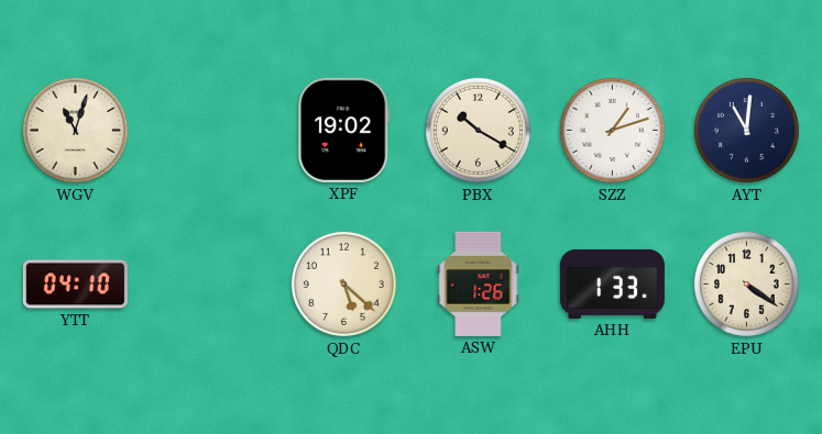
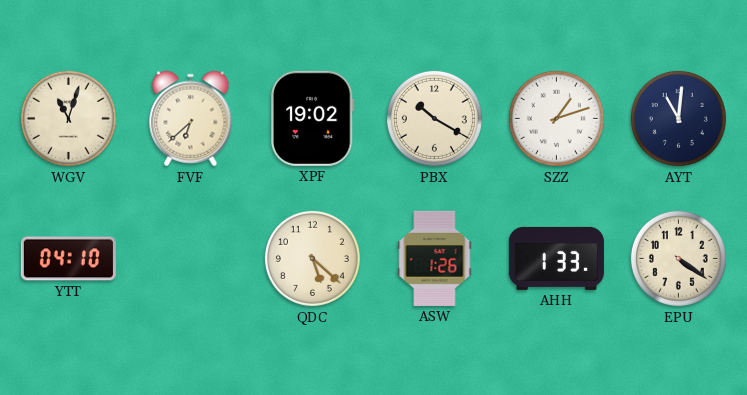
FVF: none -> 6:38 (191, 119)
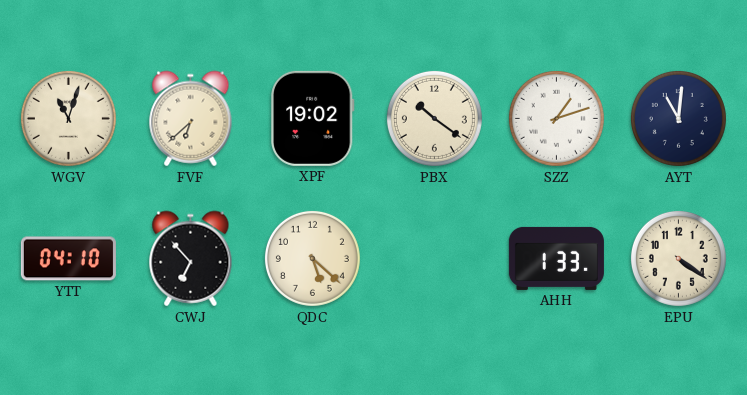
PBX: 10:20 -> 10:21 (434, 118)
CWJ: none -> 6:53 (191, 259)
ASW: 1:26 -> none (435, 258)
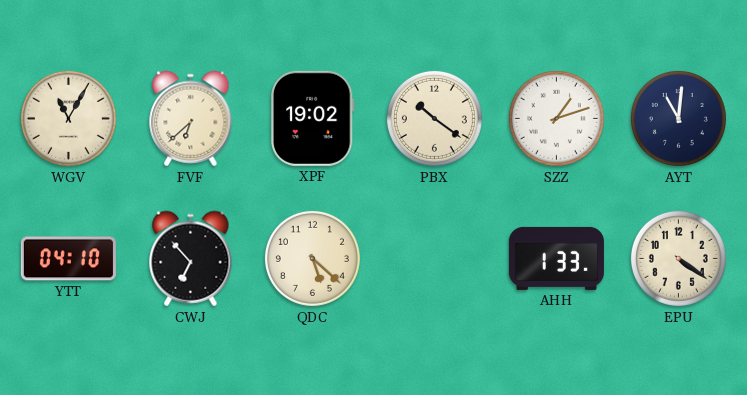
WGV: 11:03 -> 11:05 (68, 118)
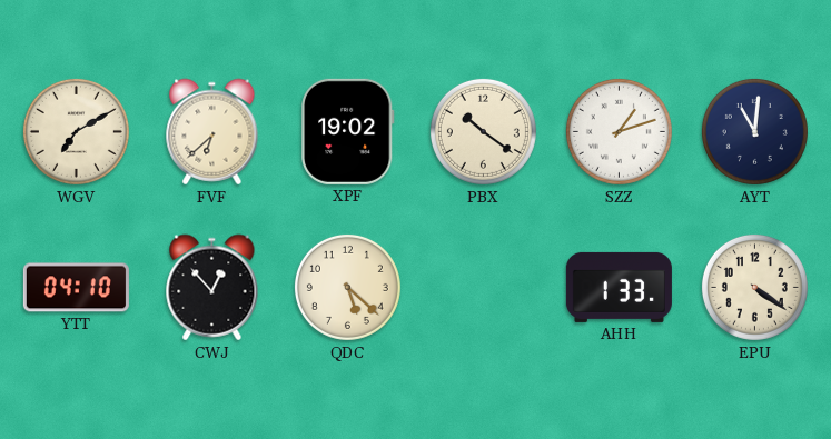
WGV: 11:05 -> 7:10 (76, 131)
CWJ: 6:53 -> 12:53 (212, 288)
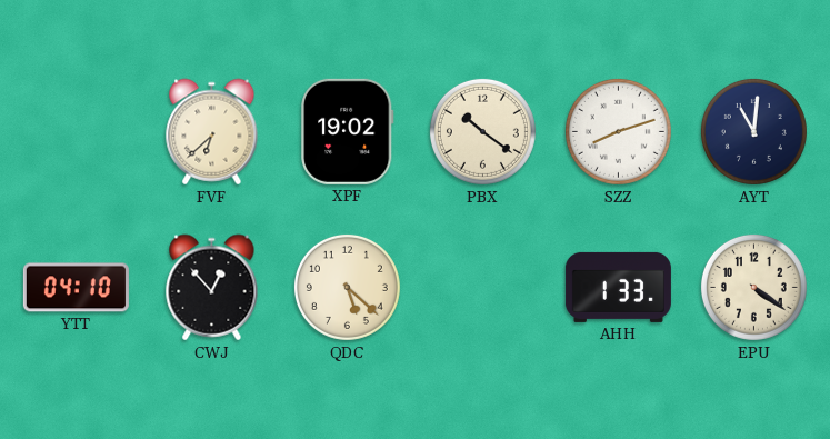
WGV: 7:10 -> none (76, 131)
SZZ: 1:12 -> 8:12 (618, 131)
